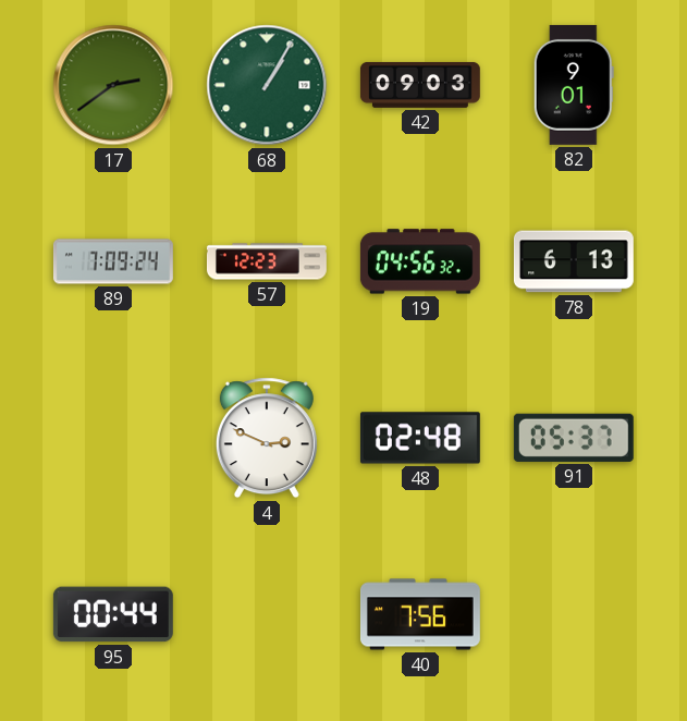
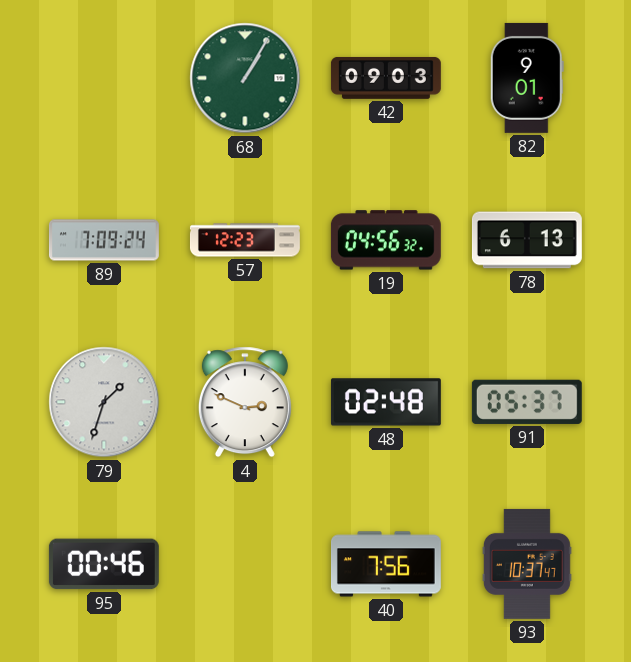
17: 2:39 -> none (113, 85)
79: none -> 1:33 (104, 402)
95: 00:44 -> 00:46 (104, 564)
93: none -> 10:37 (527, 564)
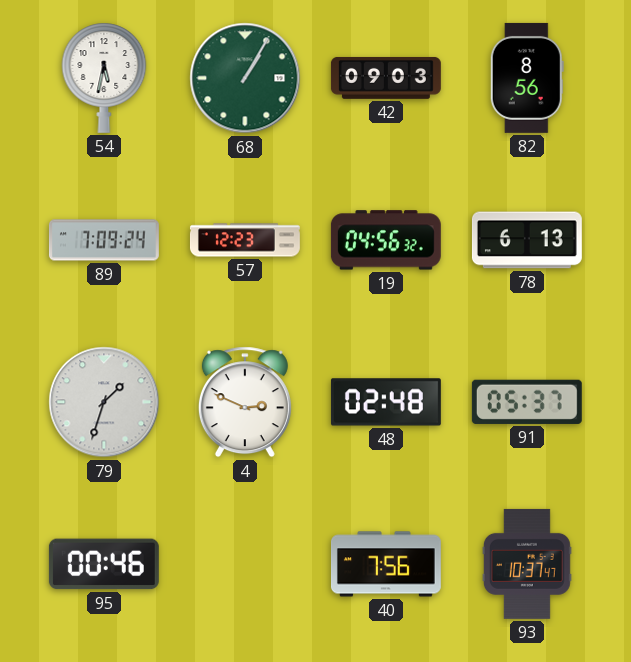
54: none -> 5:32 (104, 78)
82: 9:01 -> 8:56 (527, 78)
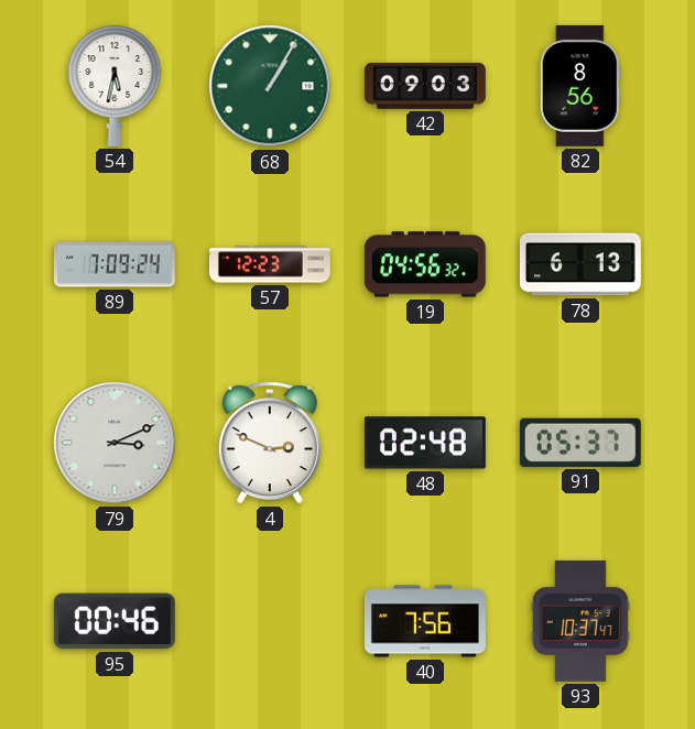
79: 1:33 -> 3:11 (115, 443)
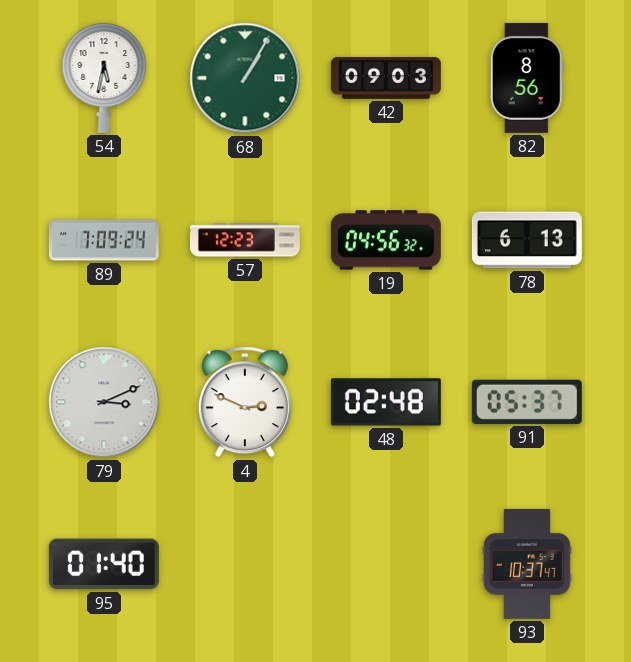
95: 00:46 -> 01:40 (104, 564)
40: 7:56 -> none (425, 621)
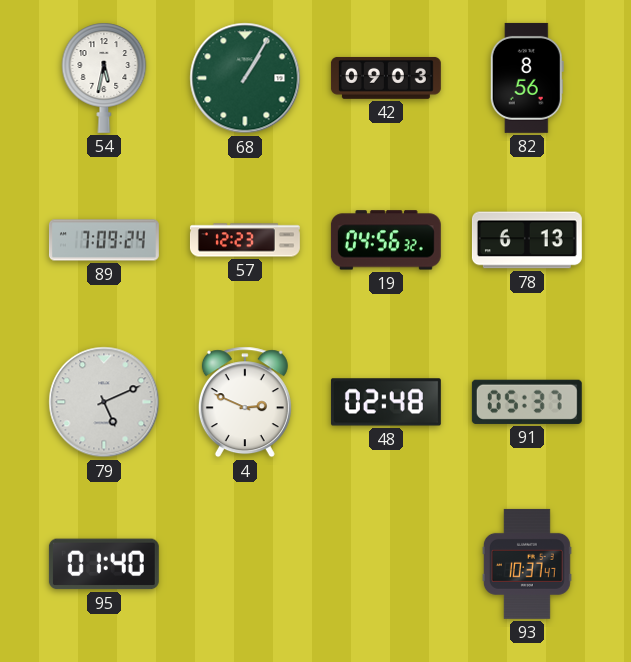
79: 3:11 -> 5:11 (104, 402)
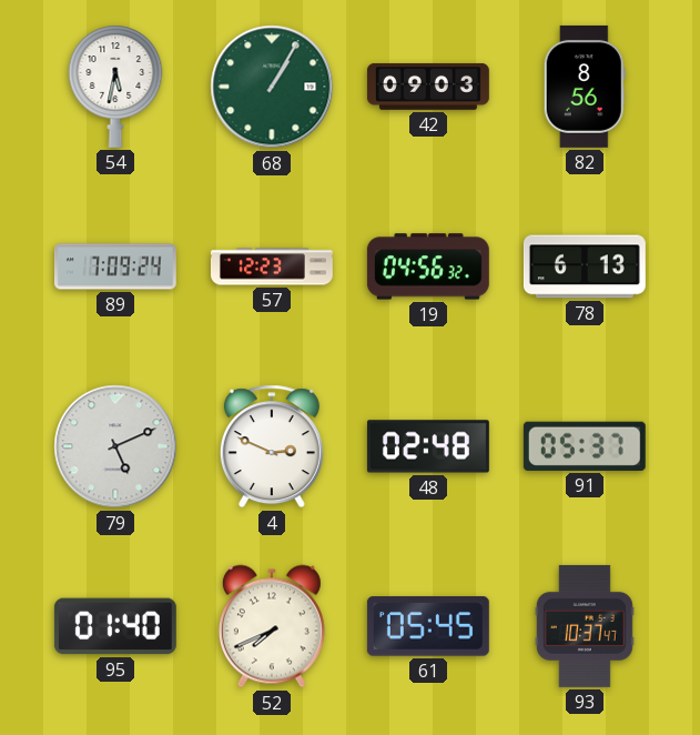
52: none -> 7:41 (272, 626)
61: none -> 05:45 (428, 626)
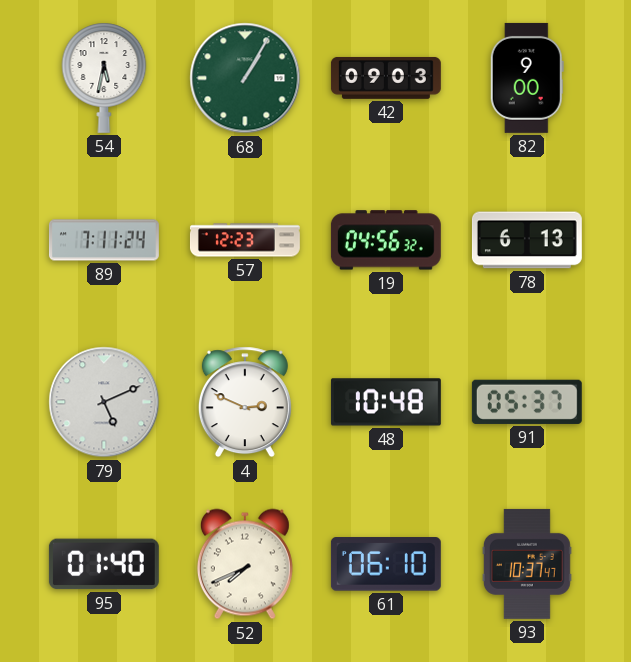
82: 8:56 -> 9:00 (527, 78)
89: 7:09 -> 7:11 (104, 240)
48: 02:48 -> 10:48 (386, 402)
61: 05:45 -> 06:10 (386, 564)
